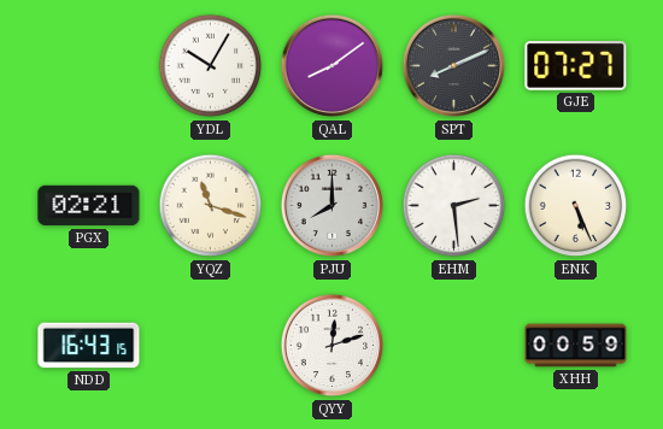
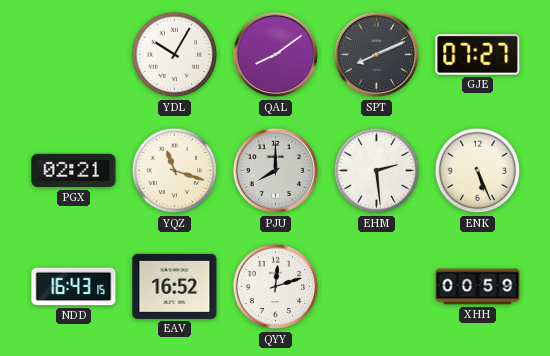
EAV: none -> 16:52 (175, 286)
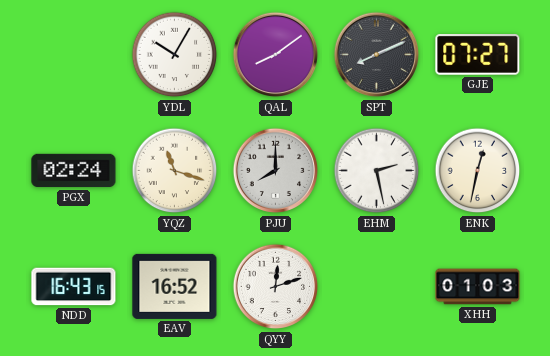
PGX: 02:21 -> 02:24 (74, 171)
EHM: 2:29 -> 2:28 (377, 171)
ENK: 5:26 -> 12:32 (478, 171)
XHH: 00:59 -> 01:03 (478, 287)
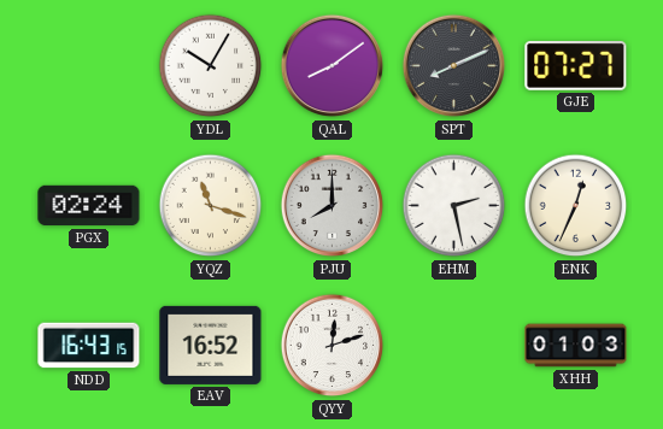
ENK: 12:32 -> 12:34 (576, 206)
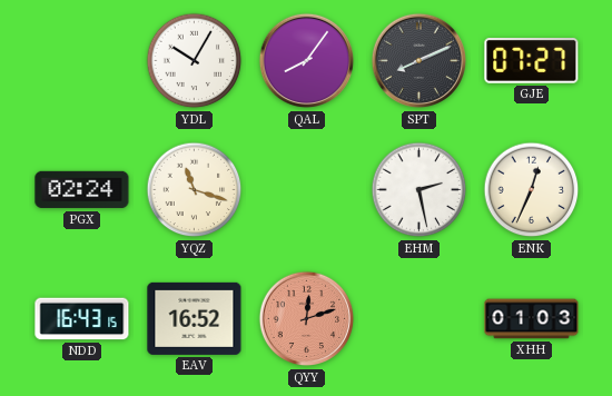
QAL: 8:09 -> 8:06 (307, 61)
PJU: 8:00 -> none (333, 206)
QYY dial: white -> salmon (307, 319)
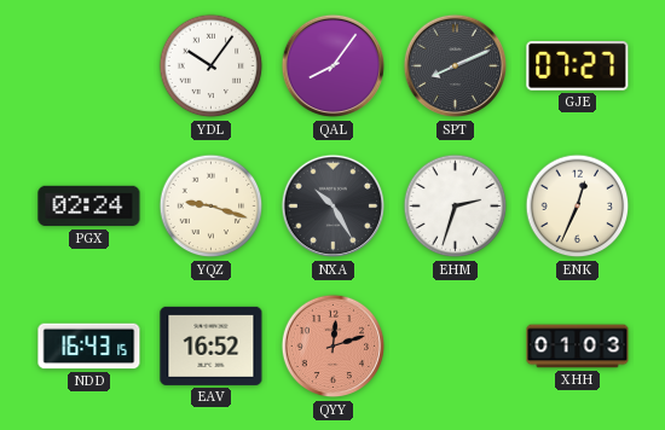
YDL: 10:05 -> 10:06 (212, 66)
YQZ: 11:18 -> 9:18 (212, 207)
NXA: none -> 10:25 (334, 207)
EHM: 2:28 -> 2:33 (456, 207)
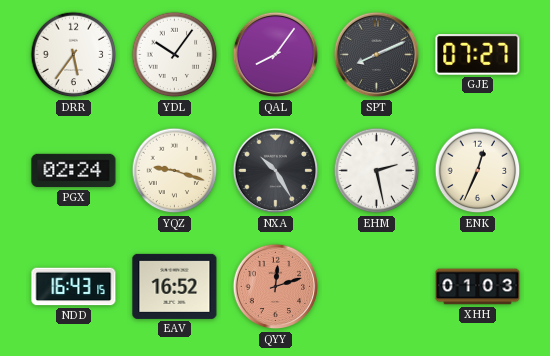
DRR: none -> 5:36 (74, 55)
EHM: 2:33 -> 2:28 (377, 171)
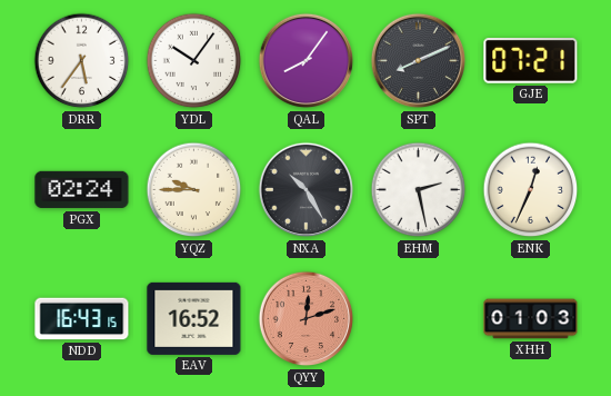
GJE: 07:27 -> 07:21 (531, 61)
YQZ: 9:18 -> 9:45 (194, 190)
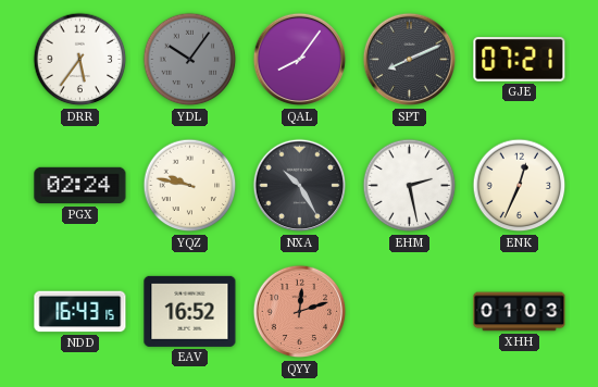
YDL dial: white -> grey (190, 60)
YQZ: 9:45 -> 9:47 (190, 186)
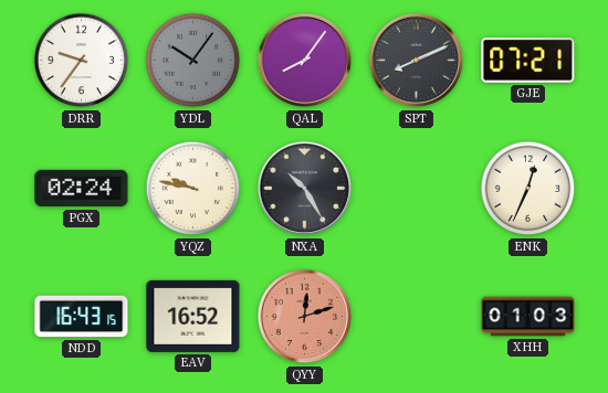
DRR: 5:36 -> 9:36 (82, 61)
EHM: 2:28 -> none (410, 186)
